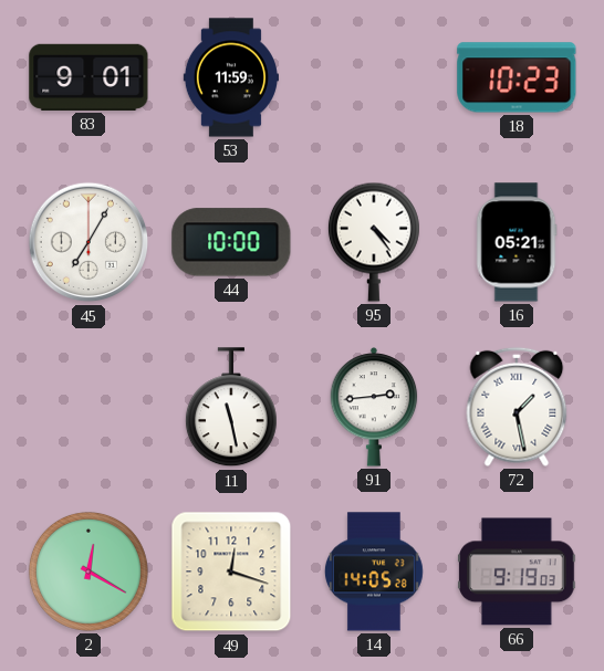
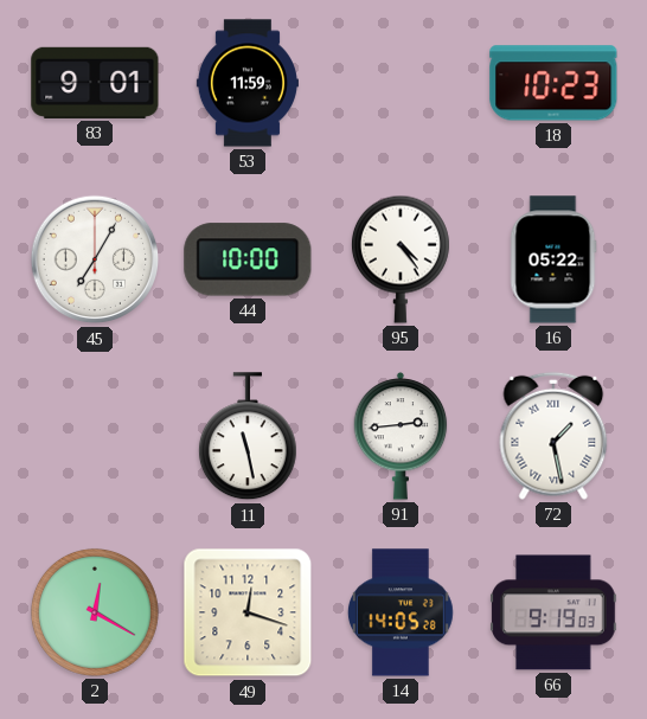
16: 05:21 -> 05:22 (553, 259)
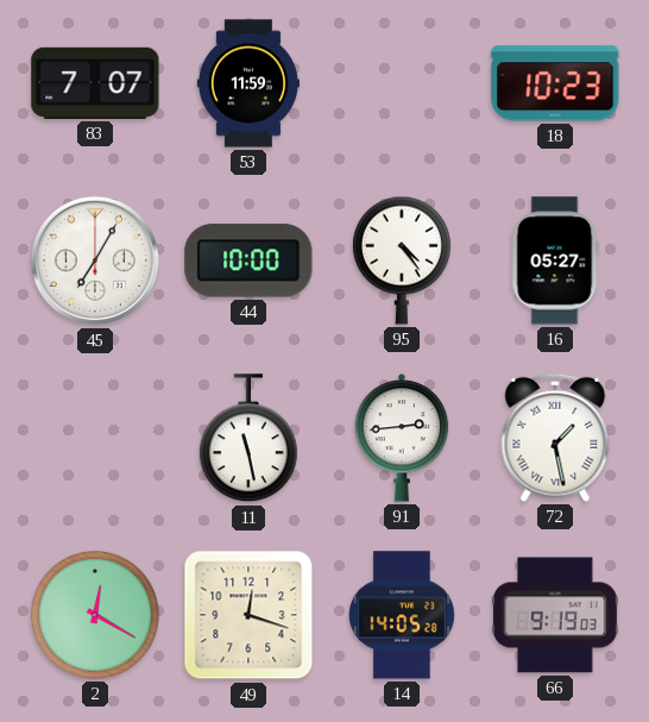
83: 9:01 -> 7:07 (95, 83)
16: 05:22 -> 05:27 (555, 260)
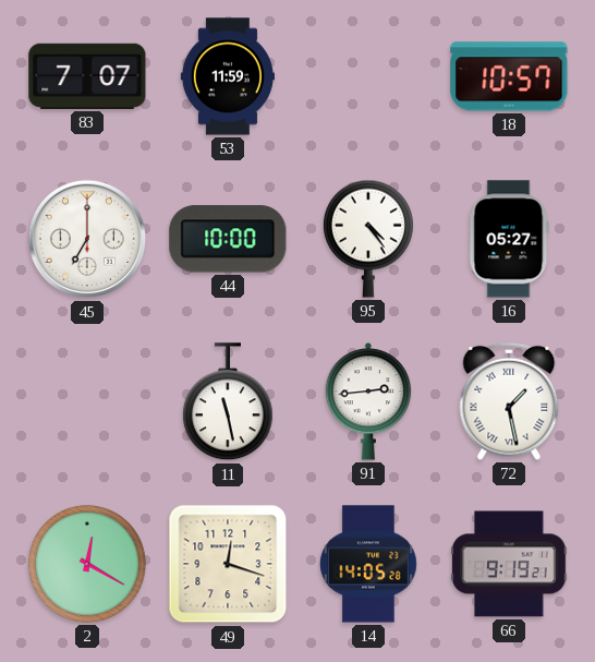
18: 10:23 -> 10:57 (509, 76)
45: 7:05 -> 7:00 (87, 239)
66: 9:19:03 -> 9:19:21 (509, 564)
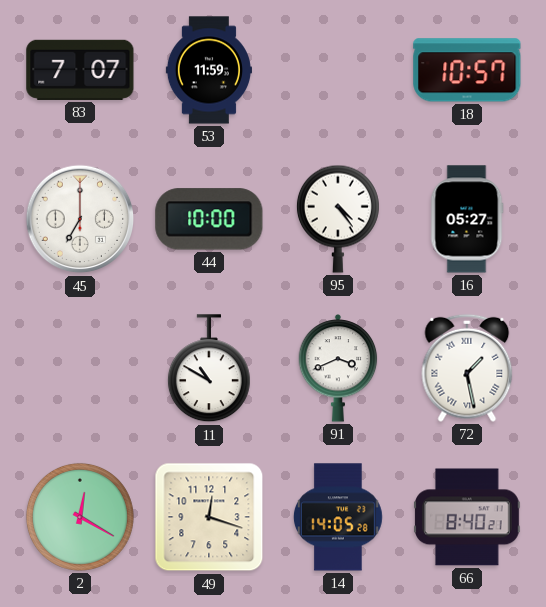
11: 11:28 -> 10:50 (209, 369)
91: 2:44 -> 3:41 (338, 369)
66: 9:19 -> 8:40 (467, 517)
